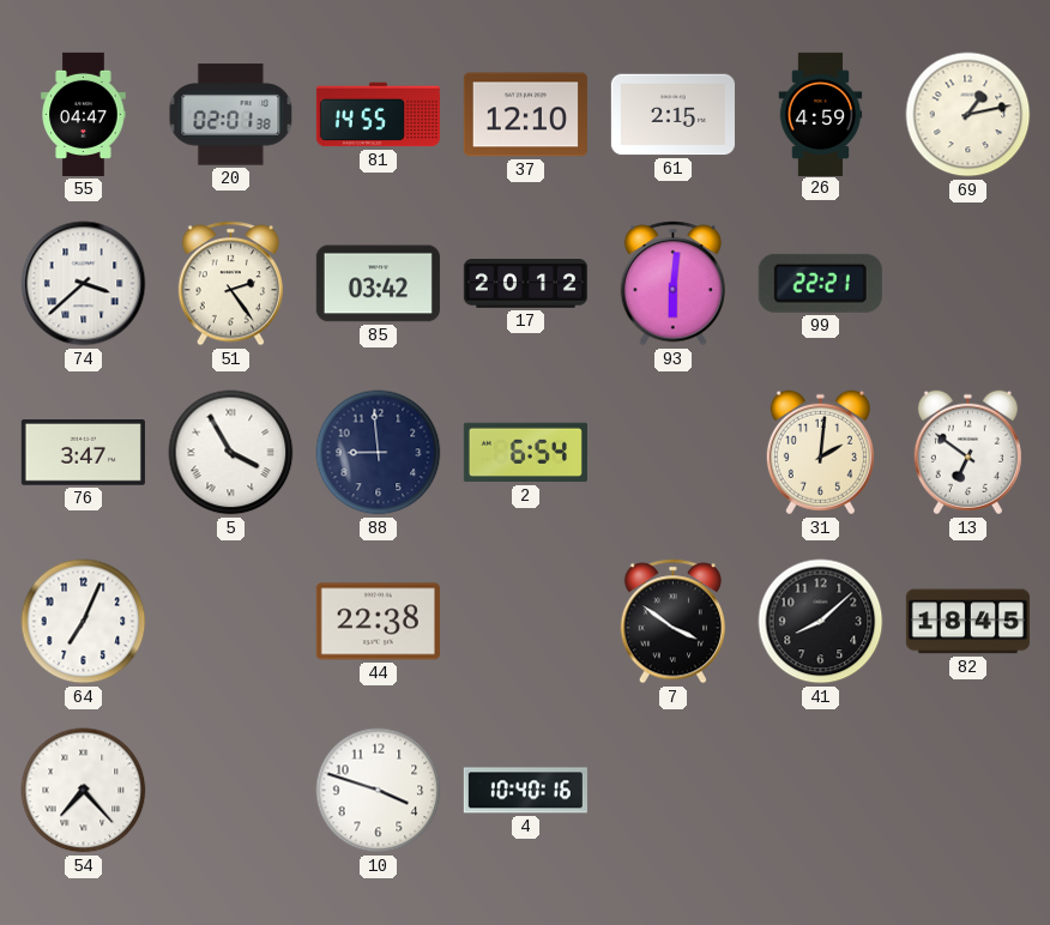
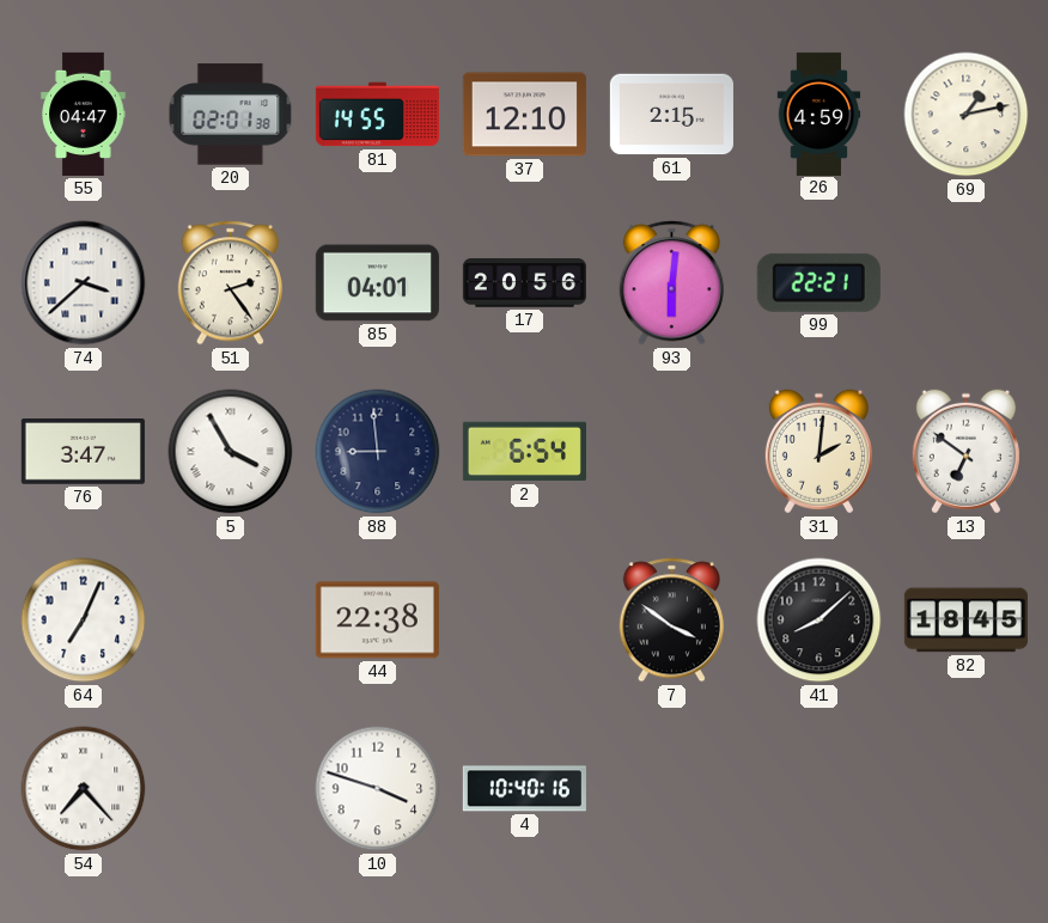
85: 03:42 -> 04:01 (377, 283)
17: 20:12 -> 20:56 (524, 283)
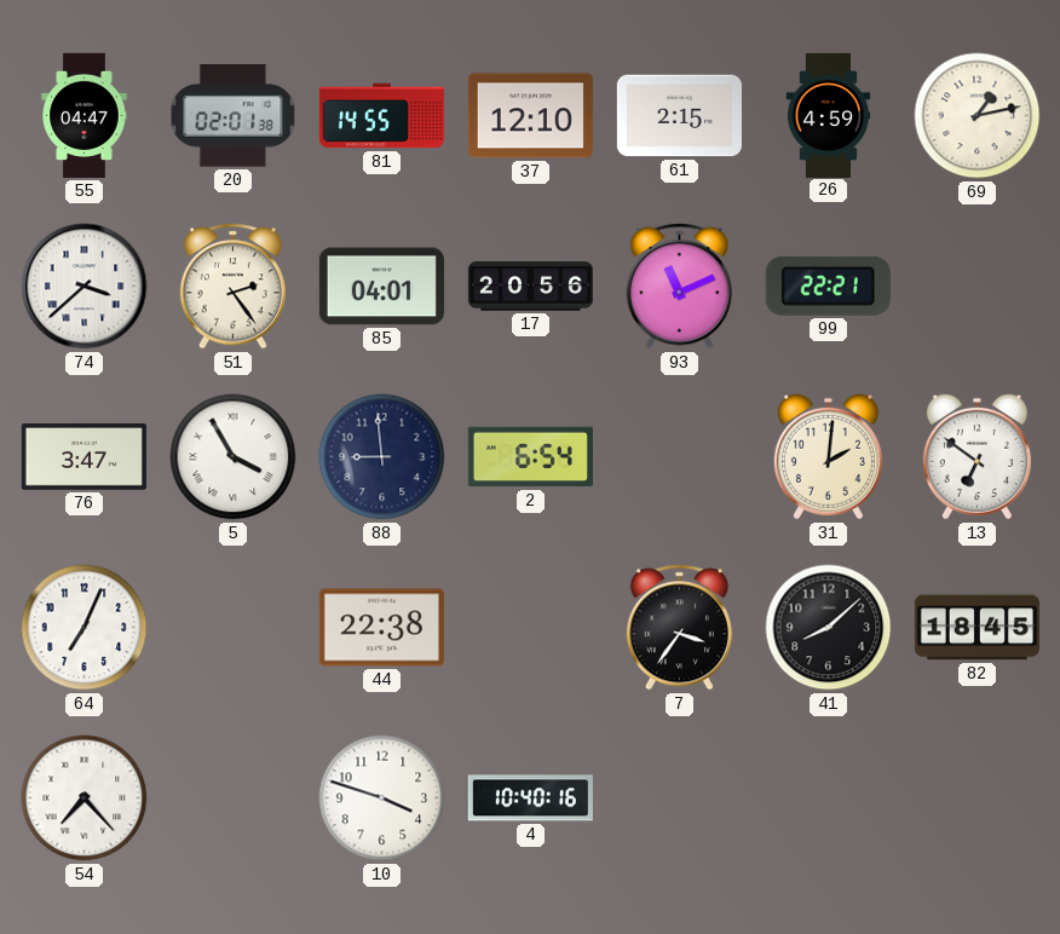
93: 6:01 -> 11:11 (679, 287)
7: 3:51 -> 3:36 (679, 628)
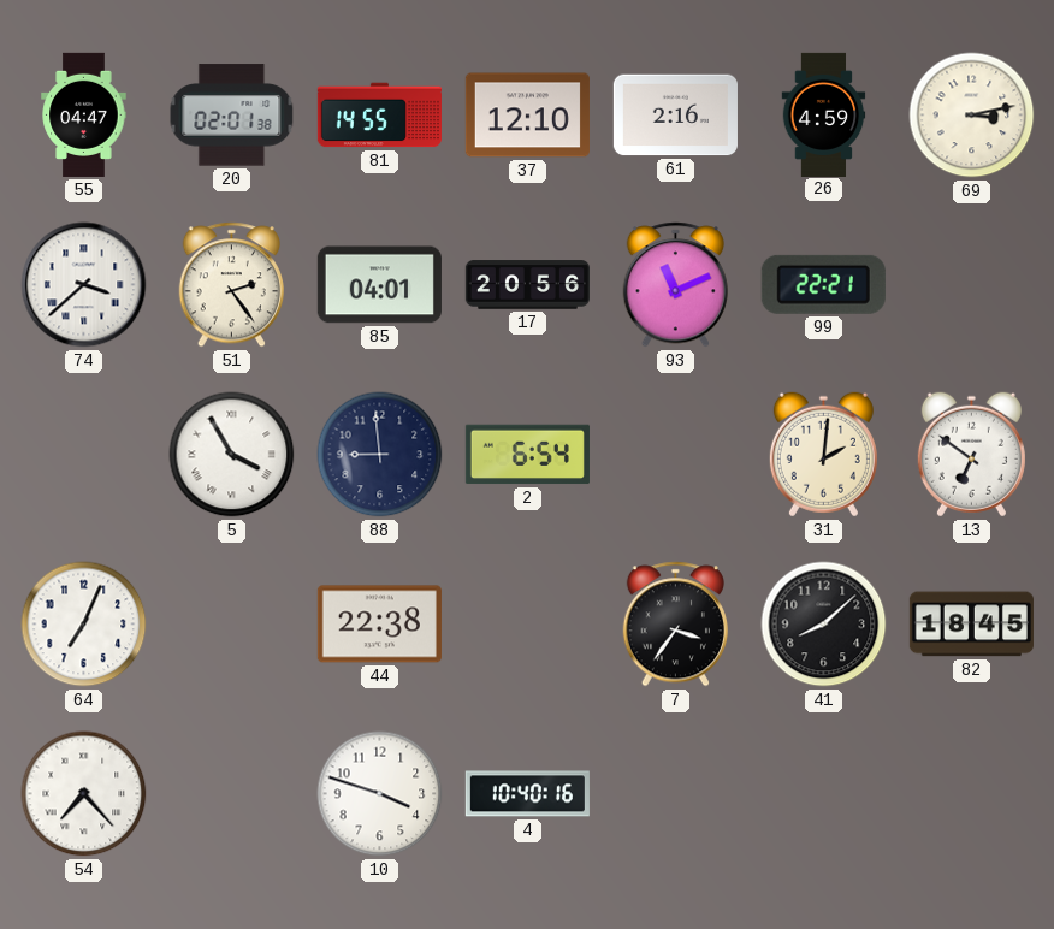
61: 2:15 -> 2:16 (675, 116)
69: 1:13 -> 3:13 (972, 116)
76: 3:47 -> none (83, 457)
